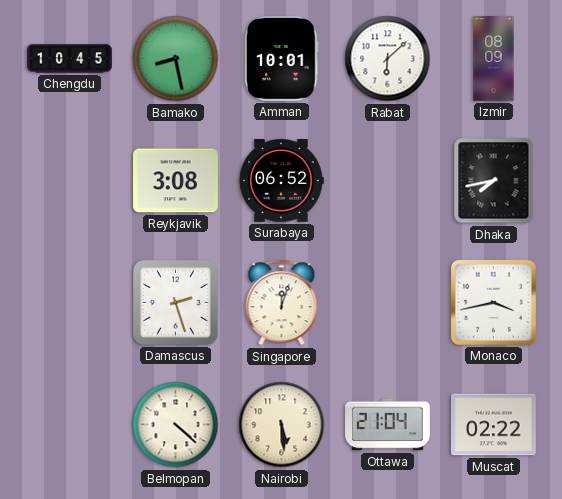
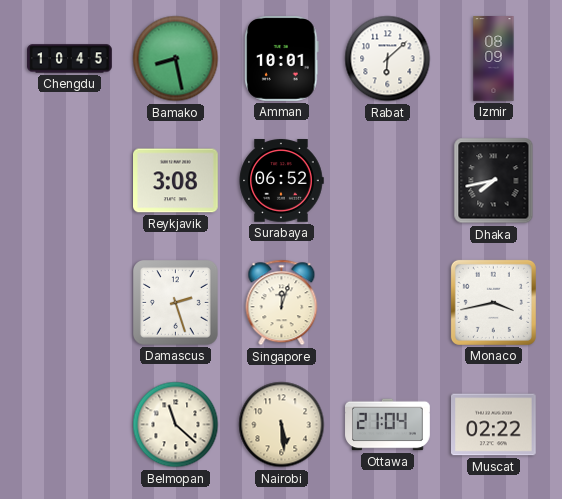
Belmopan: 4:22 -> 11:22 (176, 425)
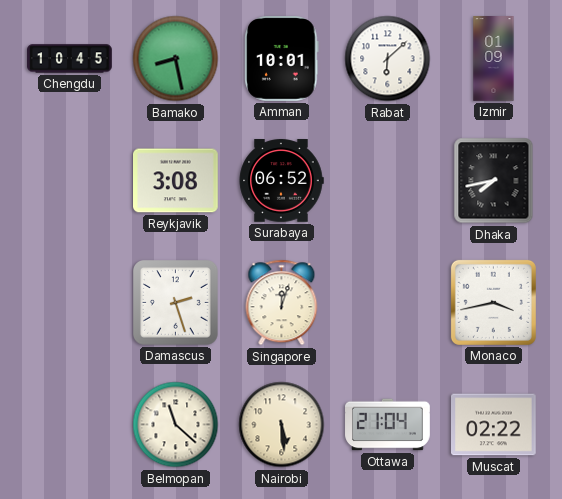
Izmir: 08:09 -> 01:09 (494, 59)
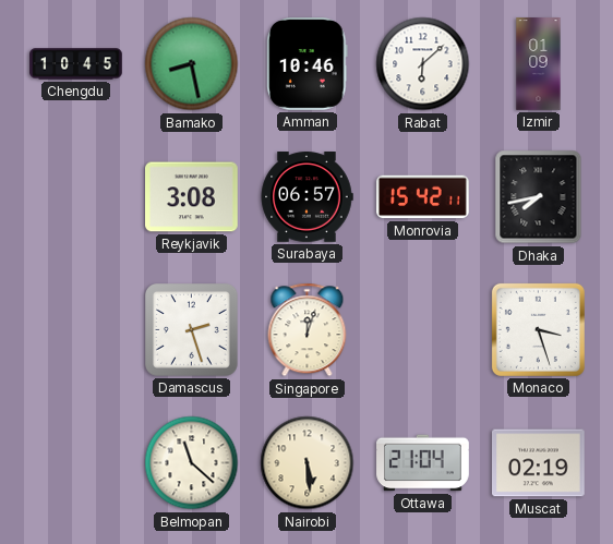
Amman: 10:01 -> 10:46 (308, 64)
Surabaya: 06:52 -> 06:57 (306, 197)
Monrovia: none -> 15:42 (423, 197)
Monaco: 3:43 -> 3:27 (538, 329)
Muscat: 02:22 -> 02:19 (539, 463)
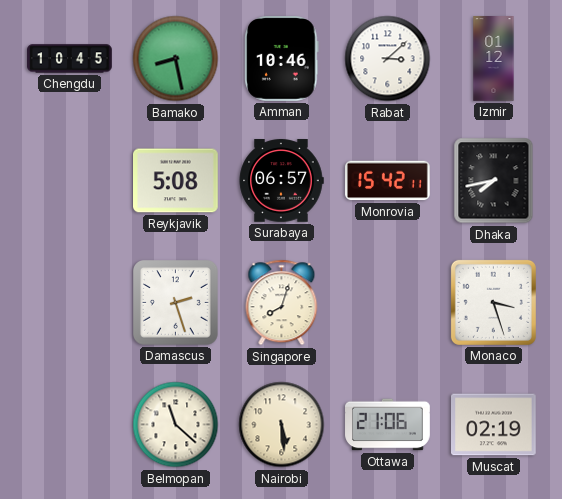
Rabat: 6:08 -> 3:08 (388, 59)
Izmir: 01:09 -> 01:12 (494, 59)
Reykjavik: 3:08 -> 5:08 (176, 181)
Singapore: 12:03 -> 8:03 (282, 303)
Ottawa: 21:04 -> 21:06 (388, 425)
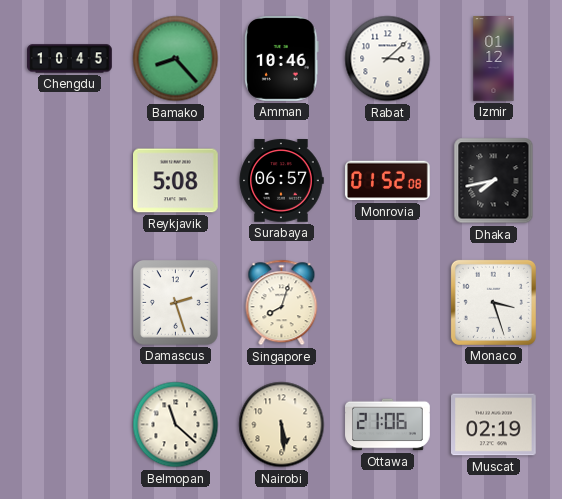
Bamako: 8:28 -> 8:23 (176, 59)
Monrovia: 15:42 -> 01:52 (388, 181)
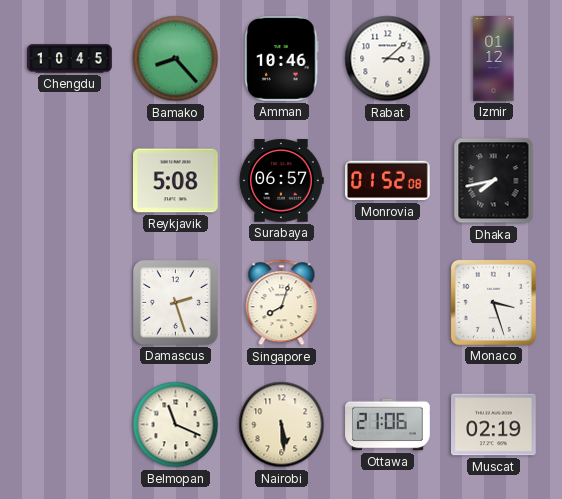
Belmopan: 11:22 -> 11:19 (176, 425)
